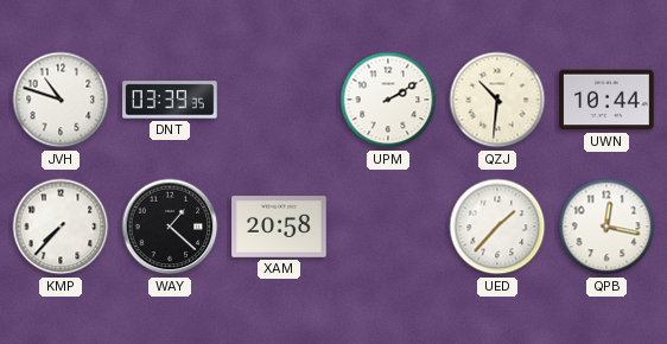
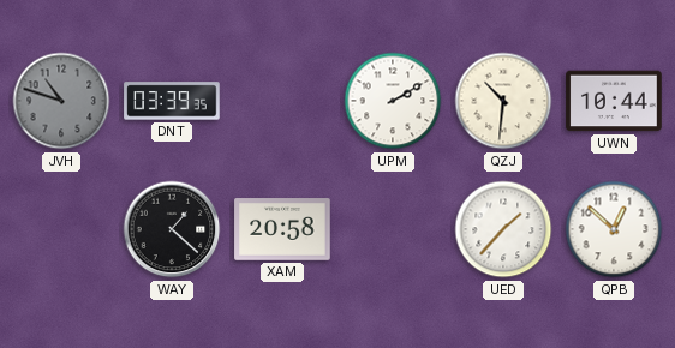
JVH dial: white -> grey (61, 101)
KMP: 7:37 -> none (61, 227)
QPB: 12:17 -> 12:52 (614, 229)
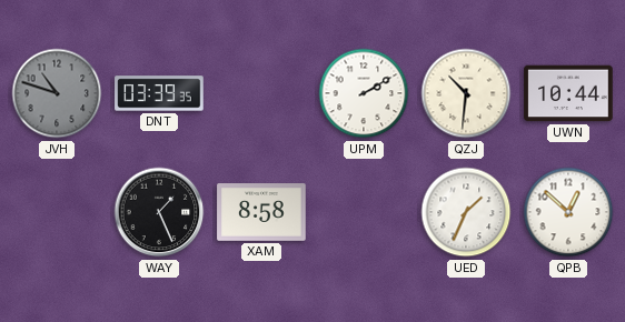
WAY: 1:22 -> 1:26 (159, 212)
XAM: 20:58 -> 8:58 (261, 212)
UED: 1:37 -> 1:34 (466, 212)
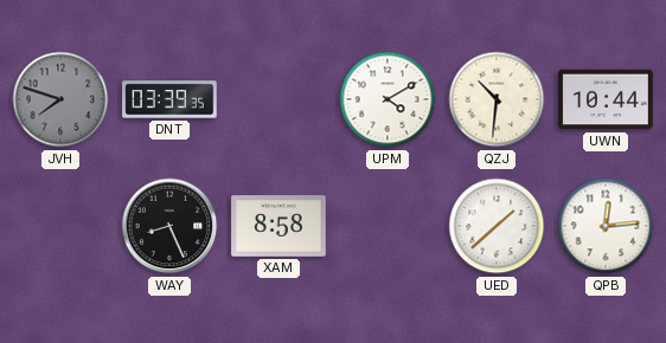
JVH: 10:48 -> 7:48 (60, 99)
UPM: 2:10 -> 4:10 (388, 99)
WAY: 1:26 -> 8:26 (169, 226)
UED: 1:34 -> 1:38 (497, 226)
QPB: 12:52 -> 12:14 (606, 226)
